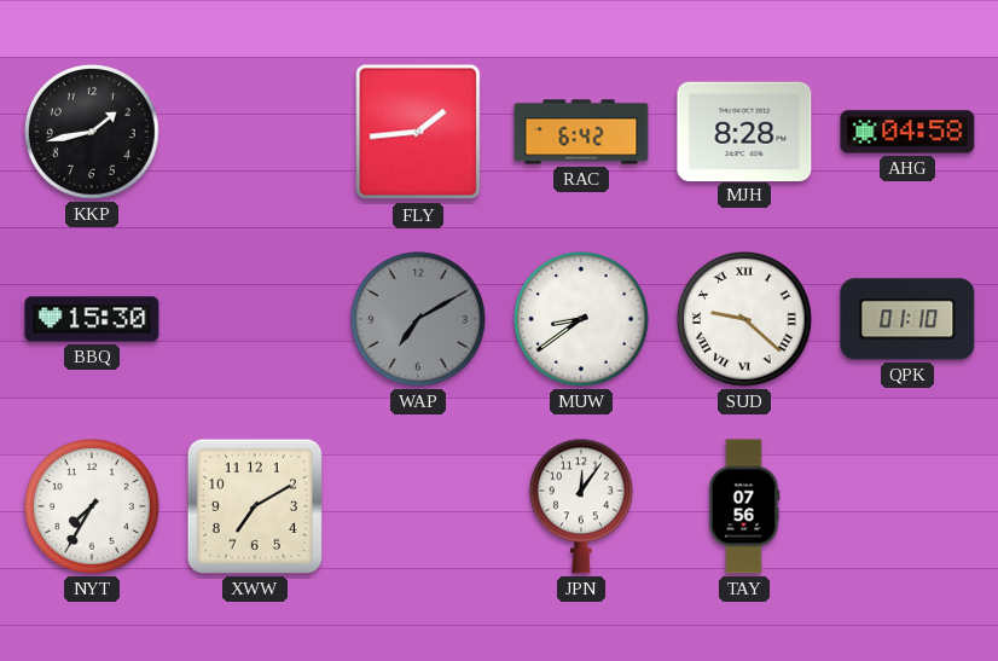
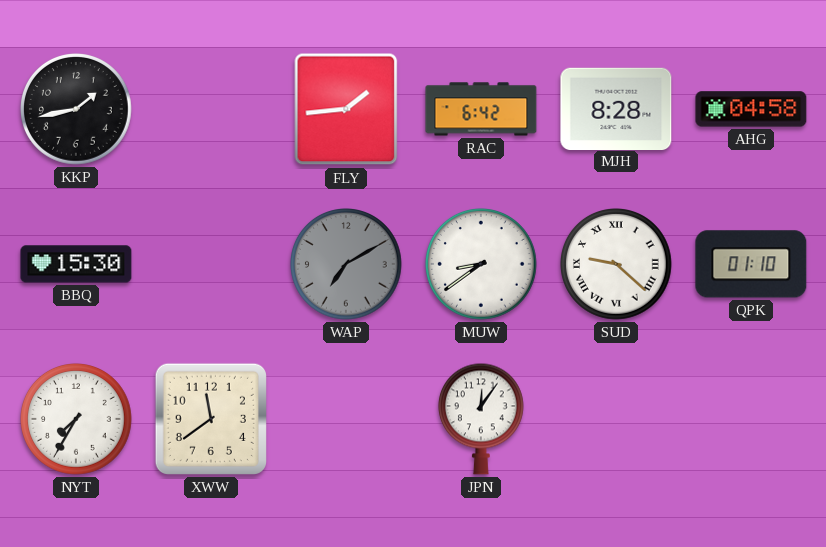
XWW: 7:10 -> 11:39 (211, 419)
TAY: 07:56 -> none (744, 506)
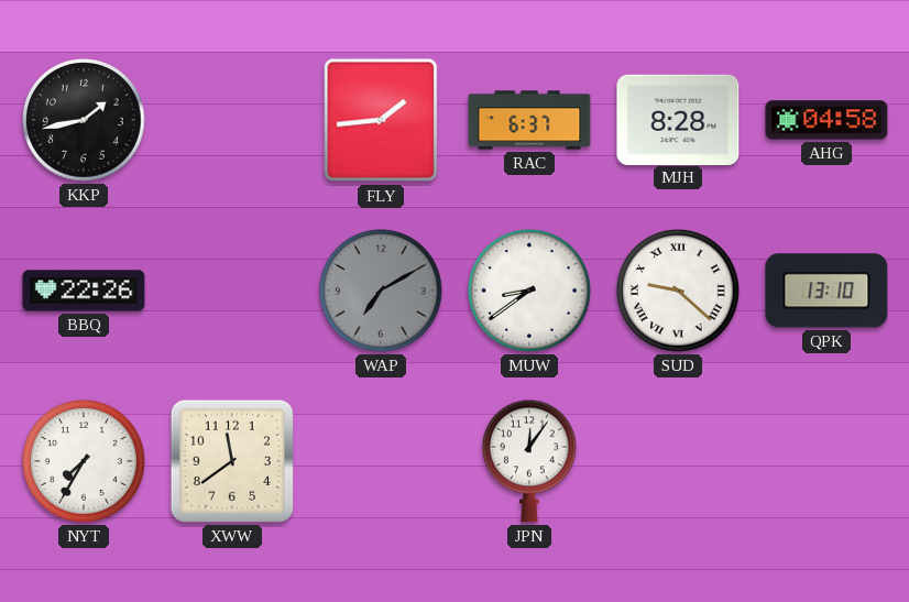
RAC: 6:42 -> 6:37 (529, 120)
BBQ: 15:30 -> 22:26 (84, 291)
QPK: 01:10 -> 13:10 (826, 291)
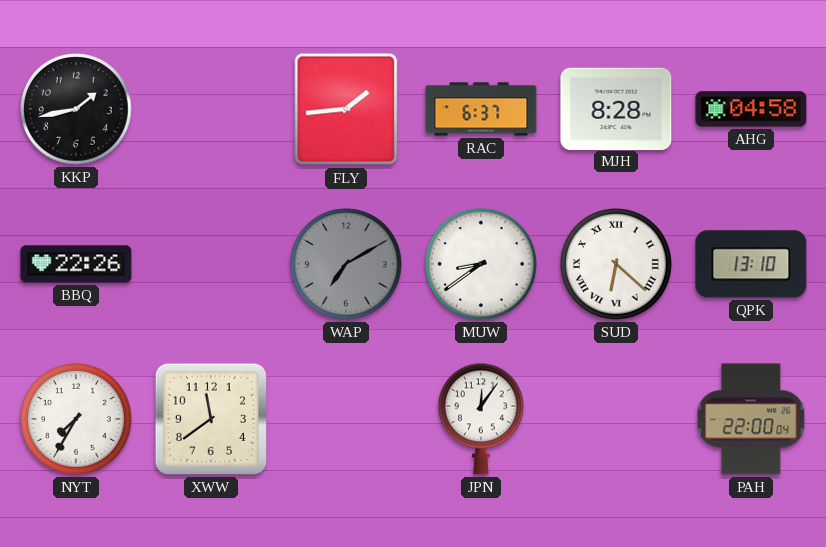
SUD: 9:22 -> 6:22 (617, 265)
PAH: none -> 22:00 (751, 419)
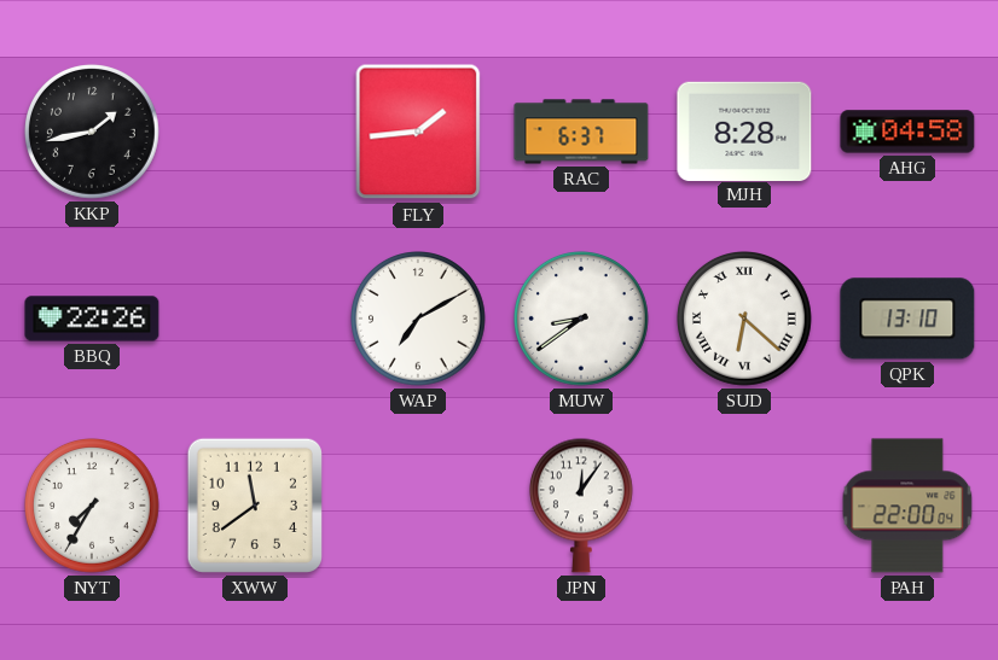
WAP dial: grey -> white (419, 320)
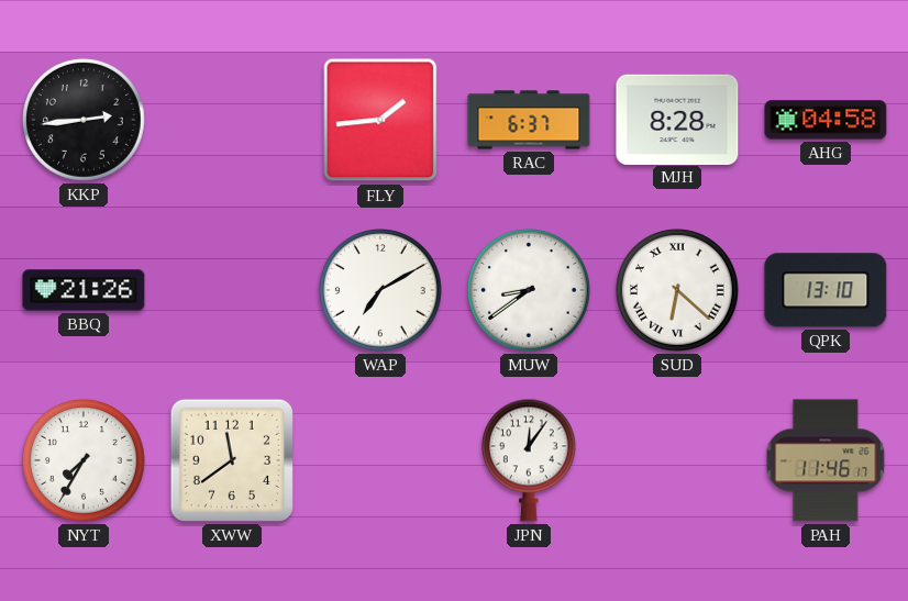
KKP: 1:43 -> 2:44 (85, 121)
BBQ: 22:26 -> 21:26 (84, 290)
PAH: 22:00 -> 11:46 (826, 460)
